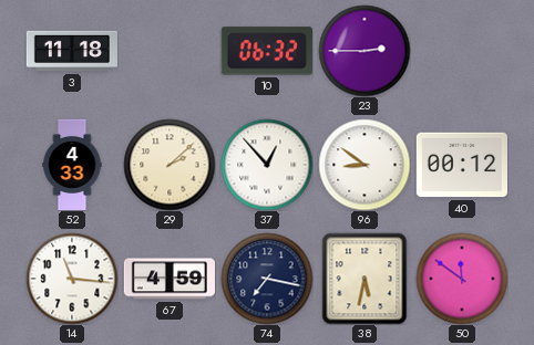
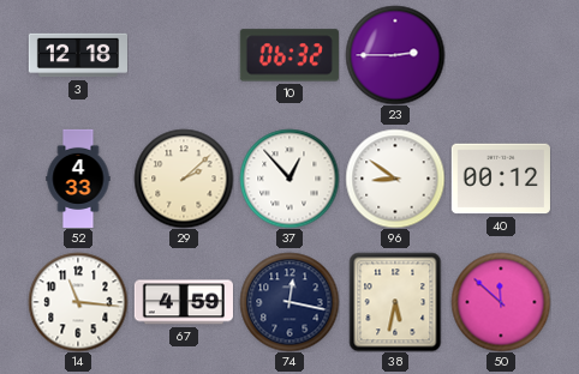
3: 11:18 -> 12:18 (77, 55)
74: 7:17 -> 12:17 (289, 302)
50: 11:51 -> 11:52 (501, 302)
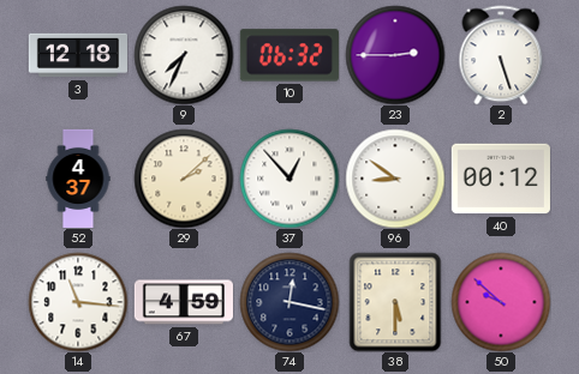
9: none -> 7:34 (184, 55)
2: none -> 5:27 (501, 55)
52: 4:33 -> 4:37 (78, 177)
38: 5:32 -> 5:30 (395, 302)
50: 11:52 -> 9:52 (501, 302)
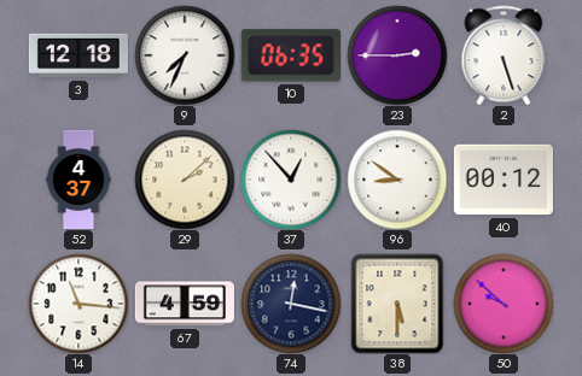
10: 06:32 -> 06:35 (291, 55)
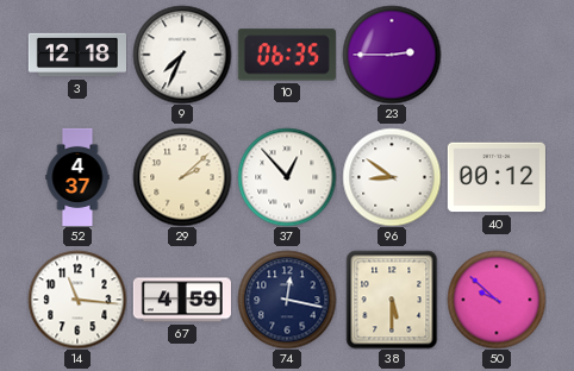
2: 5:27 -> none (504, 55)
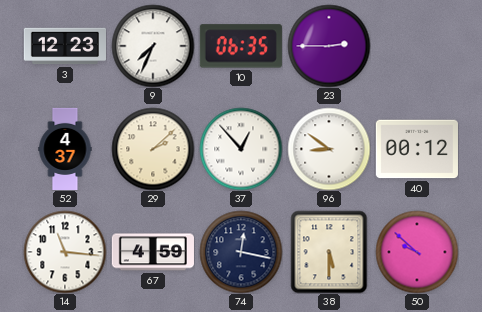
3: 12:18 -> 12:23 (64, 46)
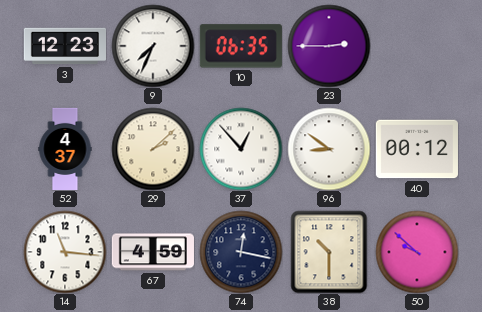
38: 5:30 -> 10:30 (329, 252)
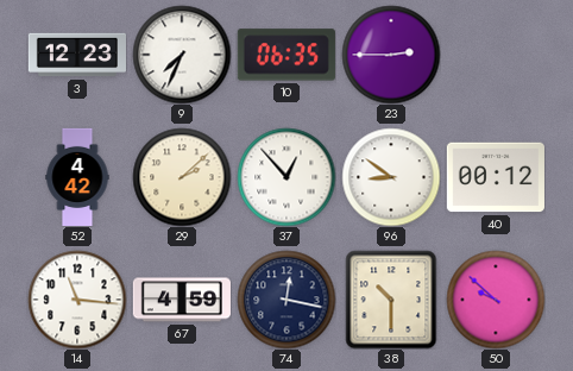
52: 4:37 -> 4:42 (77, 176)
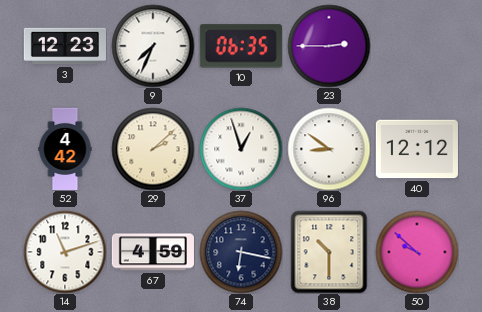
37: 12:53 -> 12:57 (241, 149)
40: 00:12 -> 12:12 (417, 149)
14: 11:16 -> 11:12 (65, 252)
74: 12:17 -> 6:17 (241, 252)
